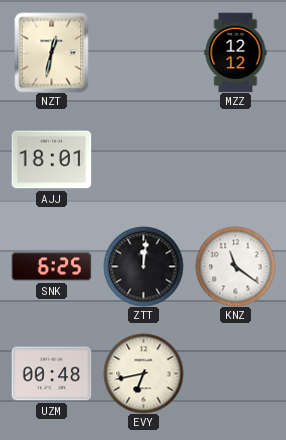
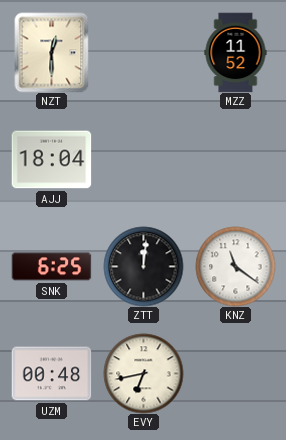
NZT: 12:32 -> 12:30 (52, 52)
MZZ: 12:12 -> 11:52 (236, 52)
AJJ: 18:01 -> 18:04 (51, 160)
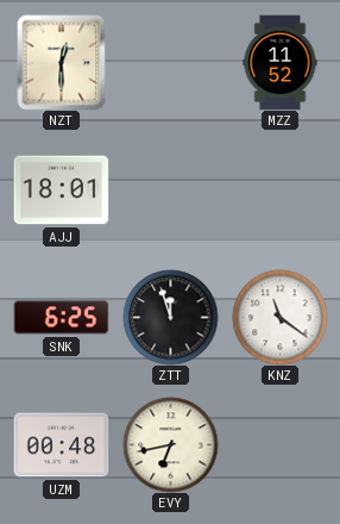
AJJ: 18:04 -> 18:01 (61, 191)
ZTT: 12:01 -> 11:57 (170, 317)
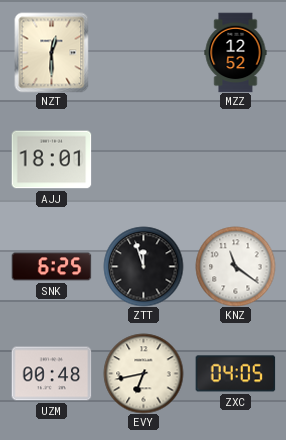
MZZ: 11:52 -> 12:52 (236, 52)
ZXC: none -> 04:05 (235, 374)
